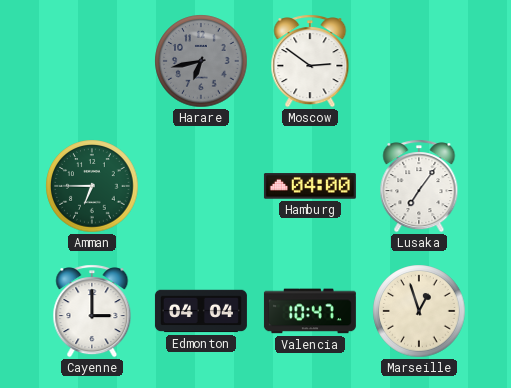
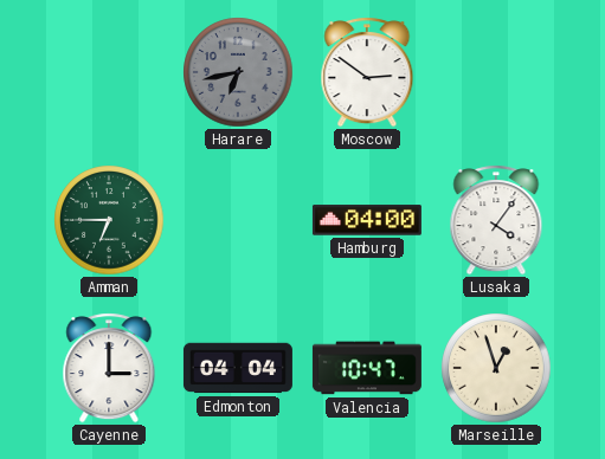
Lusaka: 7:06 -> 4:06 (496, 220)
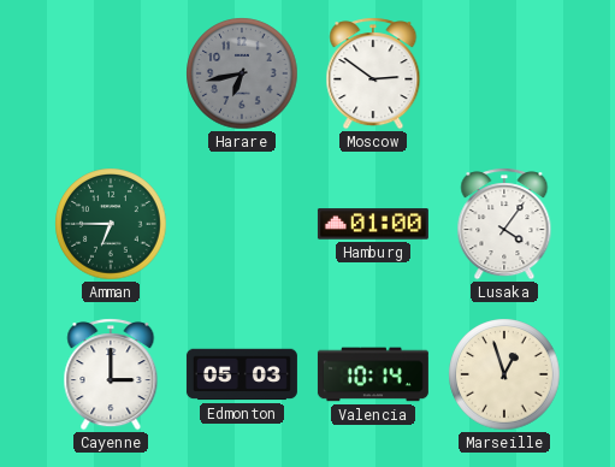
Hamburg: 04:00 -> 01:00 (373, 224)
Edmonton: 04:04 -> 05:03 (242, 374)
Valencia: 10:47 -> 10:14 (373, 374)
